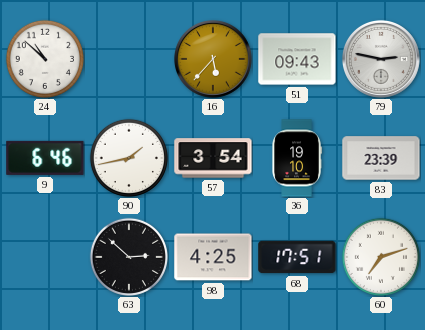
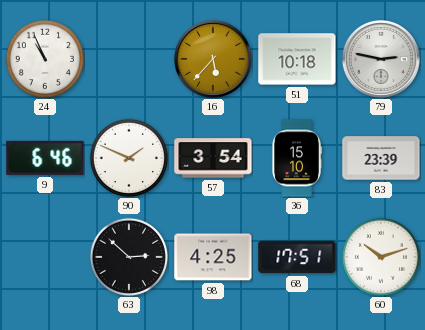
24: 10:52 -> 10:56 (44, 58)
51: 09:43 -> 10:18 (297, 59)
90: 1:43 -> 1:49 (128, 157)
36: 19:10 -> 15:10 (297, 158)
60: 7:12 -> 10:12 (380, 256)
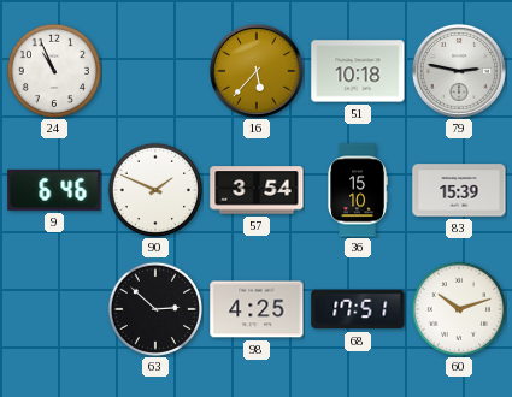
83: 23:39 -> 15:39 (459, 190)
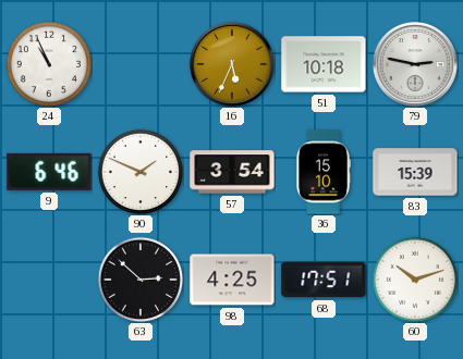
16: 5:37 -> 5:34 (232, 64)
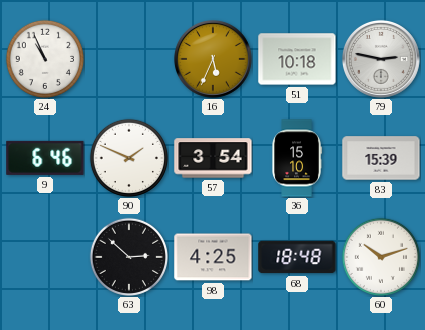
68: 17:51 -> 18:48 (297, 257)
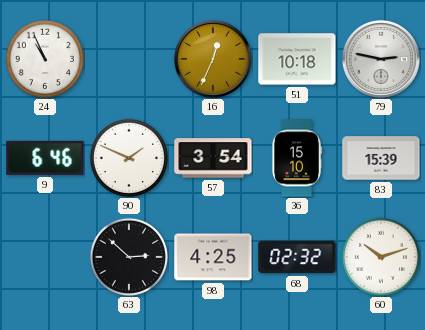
16: 5:34 -> 12:34 (213, 59)
68: 18:48 -> 02:32 (297, 257)
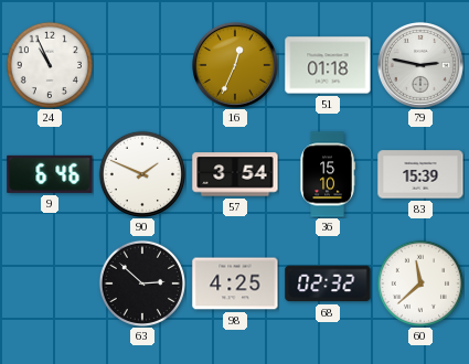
51: 10:18 -> 01:18 (328, 65)
60: 10:12 -> 11:38 (419, 282)
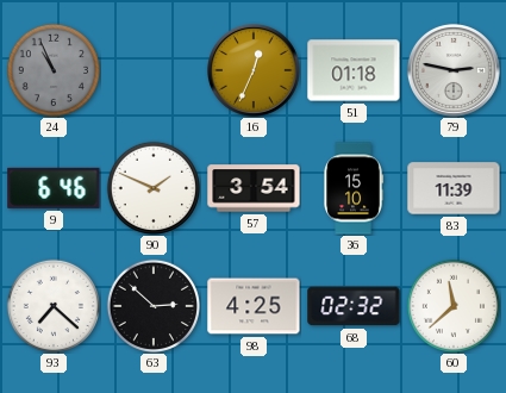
24 dial: white -> grey (52, 69)
83: 15:39 -> 11:39 (454, 188)
93: none -> 7:22 (52, 305)
